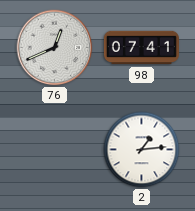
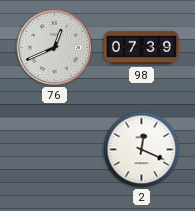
98: 07:41 -> 07:39 (141, 48)
2: 1:14 -> 12:19 (142, 150)
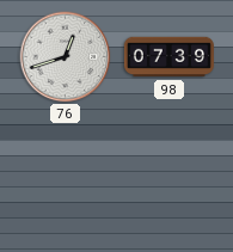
76: 12:41 -> 12:42 (66, 57)
2: 12:19 -> none (142, 150)
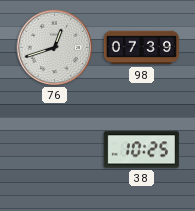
38: none -> 10:25 (141, 150)
